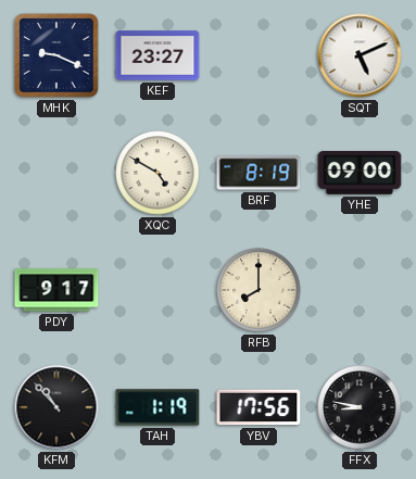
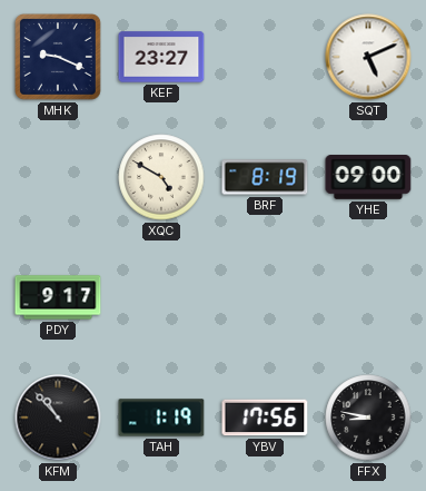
RFB: 8:00 -> none (259, 290)
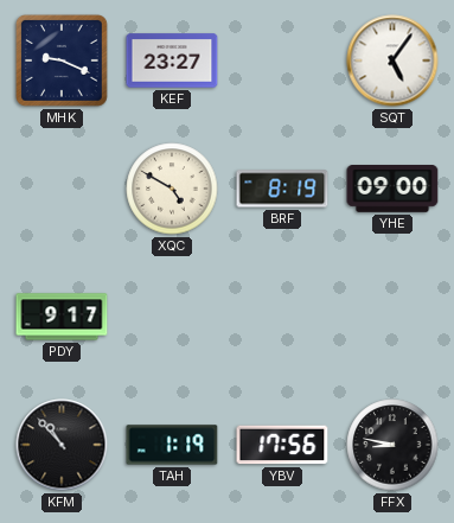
SQT: 5:11 -> 5:06 (392, 60)
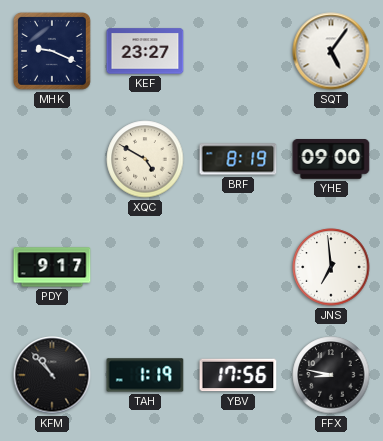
JNS: none -> 6:59 (331, 267)
